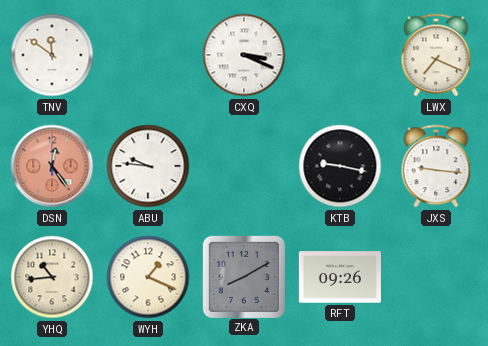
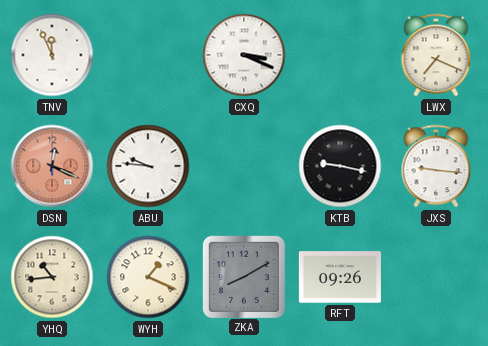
TNV: 11:51 -> 11:56 (52, 55)
DSN: 12:24 -> 12:19 (52, 166)
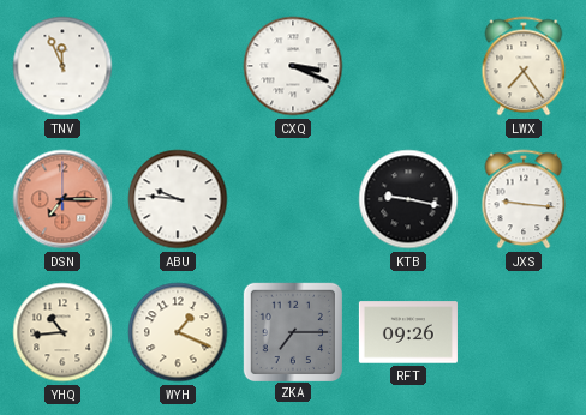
LWX: 7:19 -> 7:24 (524, 66)
DSN: 12:19 -> 7:15 (62, 199)
ZKA: 8:10 -> 7:15 (292, 331)
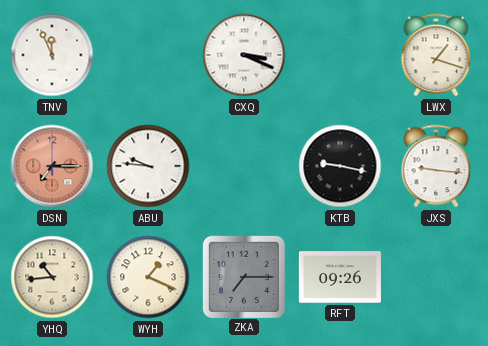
LWX: 7:24 -> 1:18 (436, 55)
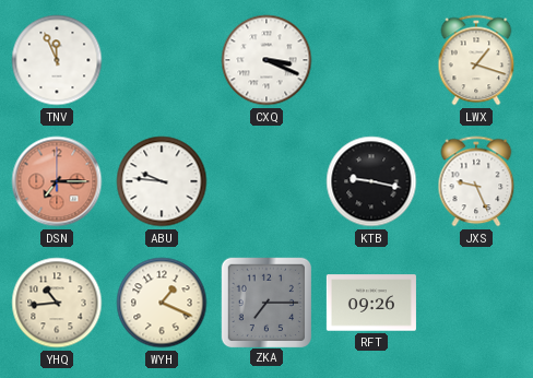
JXS: 9:16 -> 9:26 (476, 181)
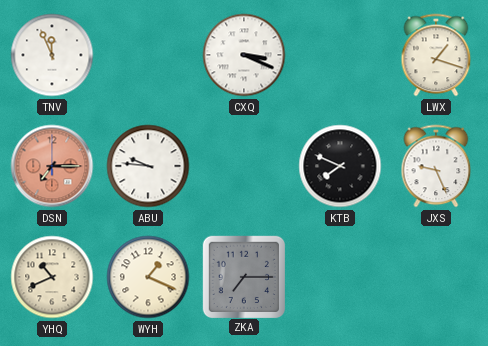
KTB: 9:17 -> 7:49 (340, 166)
YHQ: 10:44 -> 10:41 (52, 277)
RFT: 09:26 -> none (371, 303)
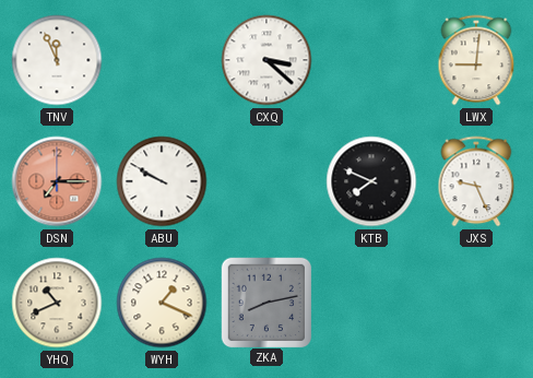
CXQ: 3:19 -> 3:22 (266, 60)
LWX: 1:18 -> 9:01 (476, 60)
ABU: 9:46 -> 9:50 (162, 181)
ZKA: 7:15 -> 8:13 (265, 302)
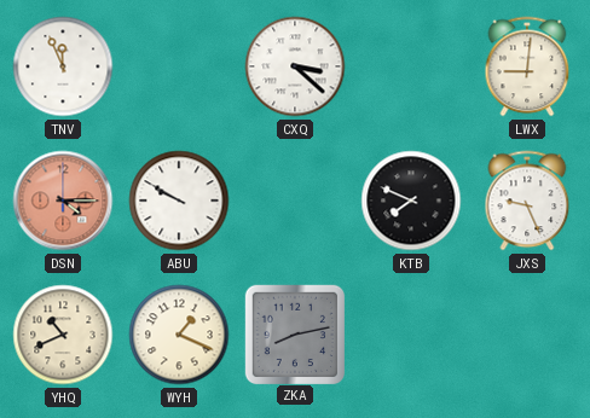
DSN: 7:15 -> 4:15 (63, 201)
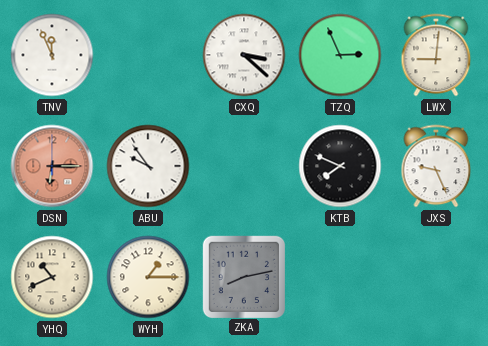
TZQ: none -> 2:56 (340, 55)
DSN: 4:15 -> 6:15 (52, 166)
ABU: 9:50 -> 9:54 (148, 166)
WYH: 1:19 -> 1:15 (148, 277)
